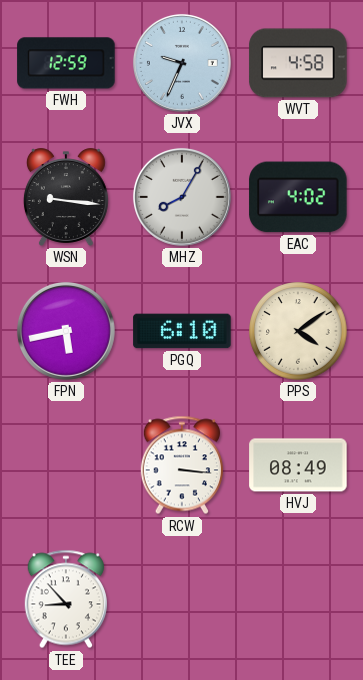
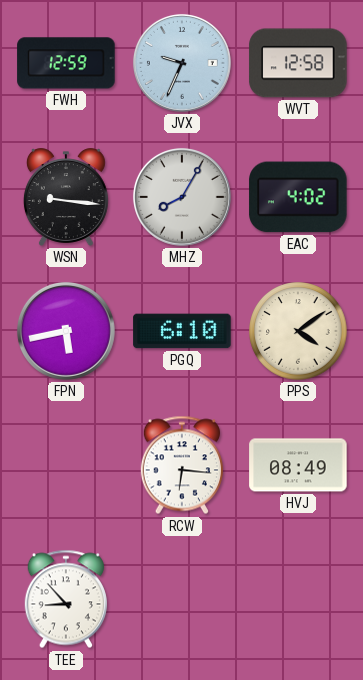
WVT: 4:58 -> 12:58 (298, 63)
RCW: 3:16 -> 6:16 (182, 465)
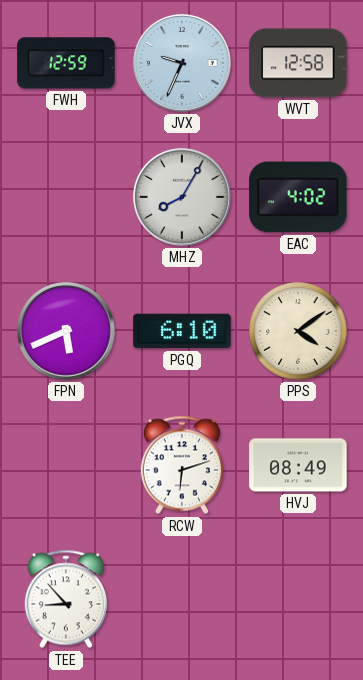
WSN: 9:16 -> none (66, 197)
FPN: 5:43 -> 5:41 (66, 331)
RCW: 6:16 -> 6:12 (182, 465)
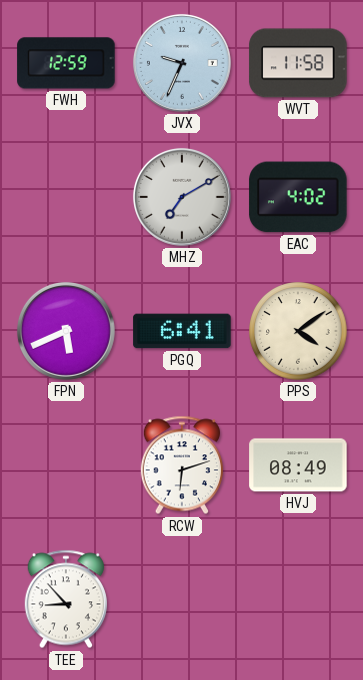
WVT: 12:58 -> 11:58 (298, 63)
MHZ: 8:05 -> 7:10 (182, 197)
PGQ: 6:10 -> 6:41 (182, 331)
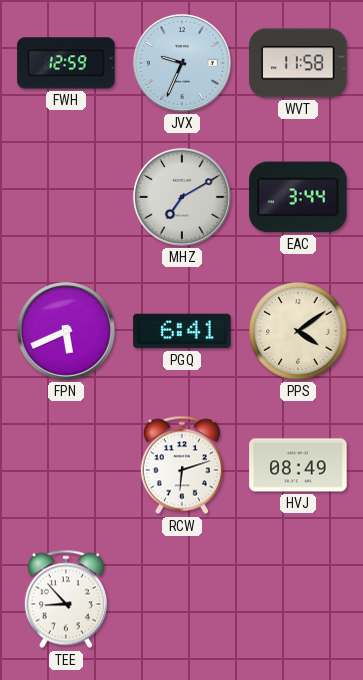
EAC: 4:02 -> 3:44 (298, 197)
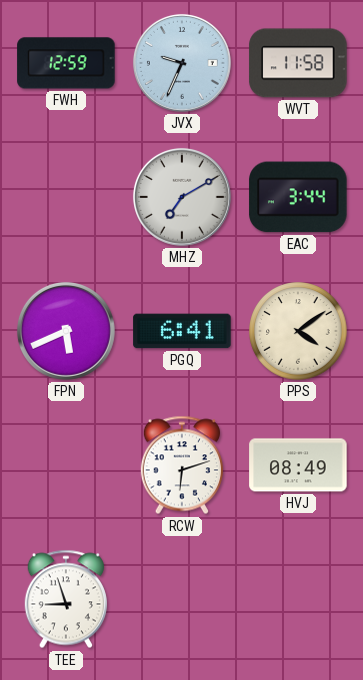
TEE: 8:53 -> 8:57 (66, 599)
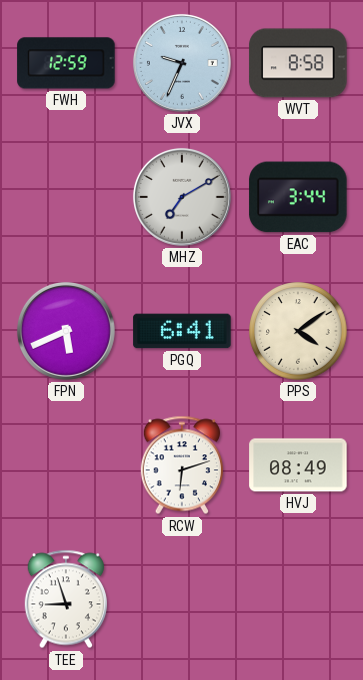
WVT: 11:58 -> 8:58 (298, 63)
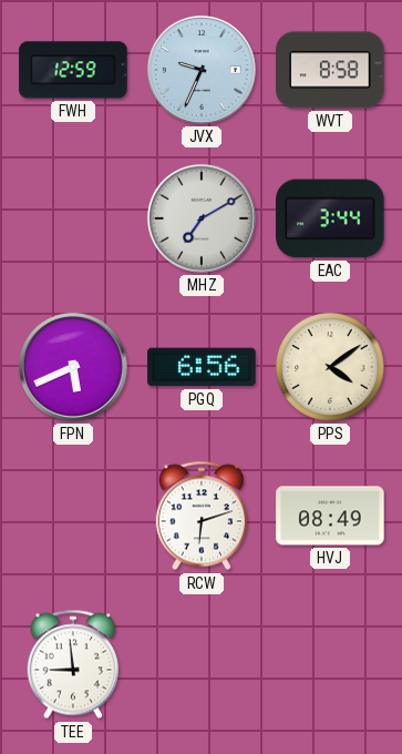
PGQ: 6:41 -> 6:56 (202, 367)
TEE: 8:57 -> 8:59 (73, 664)
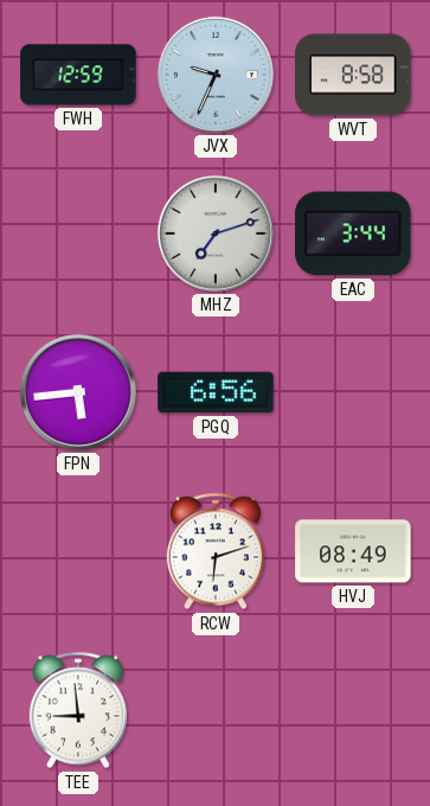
MHZ: 7:10 -> 7:12 (216, 234)
FPN: 5:41 -> 5:44 (78, 392)
PPS: 4:09 -> none (330, 367)
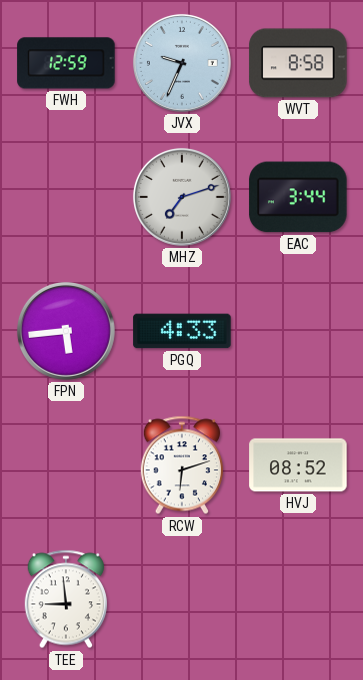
PGQ: 6:56 -> 4:33 (182, 331)
HVJ: 08:49 -> 08:52 (298, 465)
